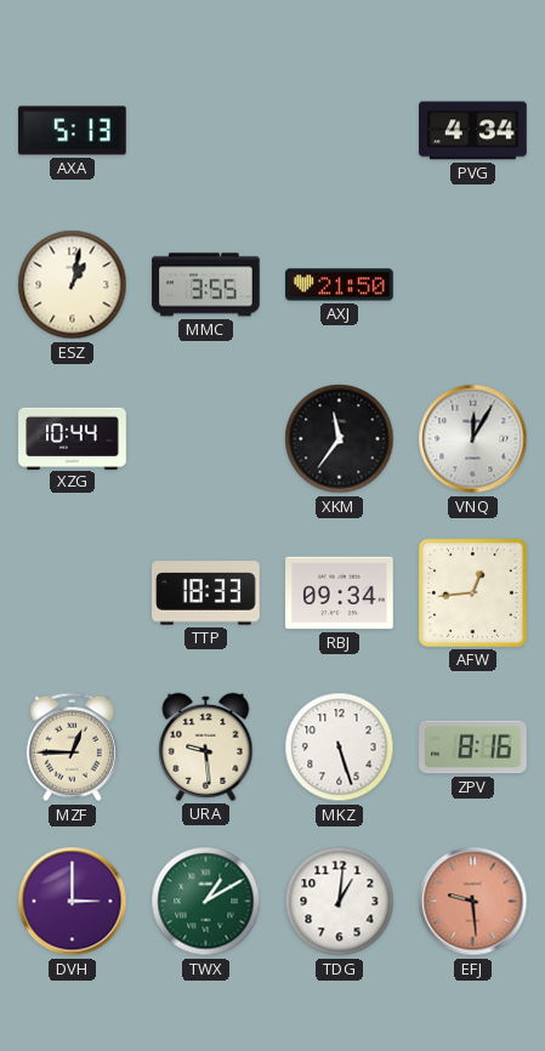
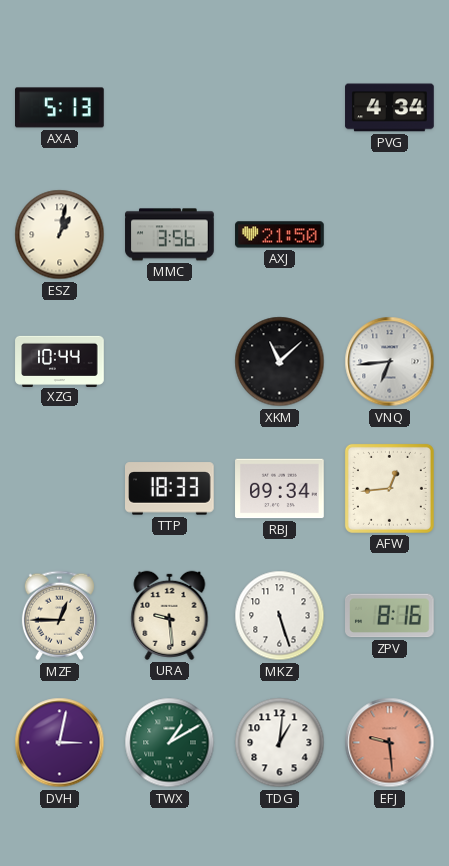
MMC: 3:55 -> 3:56 (170, 235)
XKM: 11:36 -> 11:08 (280, 362)
VNQ: 12:05 -> 6:44 (390, 362)
DVH: 3:00 -> 3:02 (60, 743)
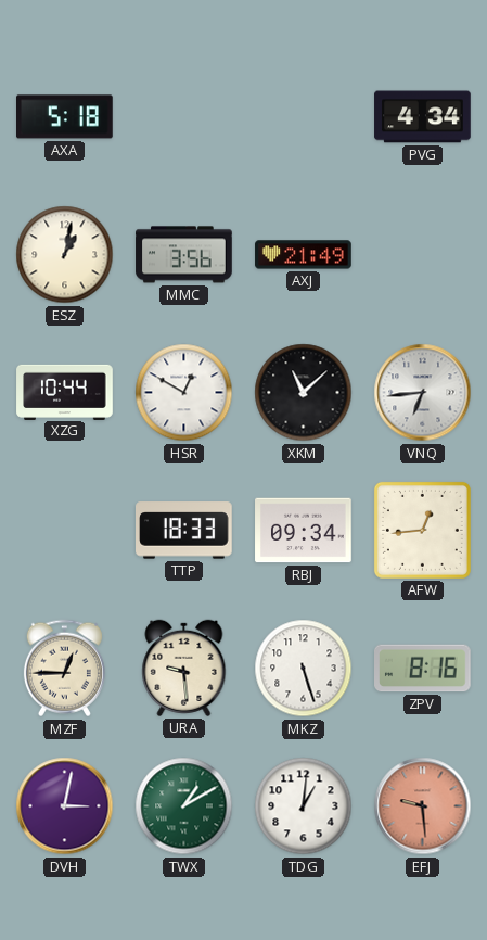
AXA: 5:13 -> 5:18 (65, 117)
AXJ: 21:50 -> 21:49 (304, 255)
HSR: none -> 12:50 (184, 393)
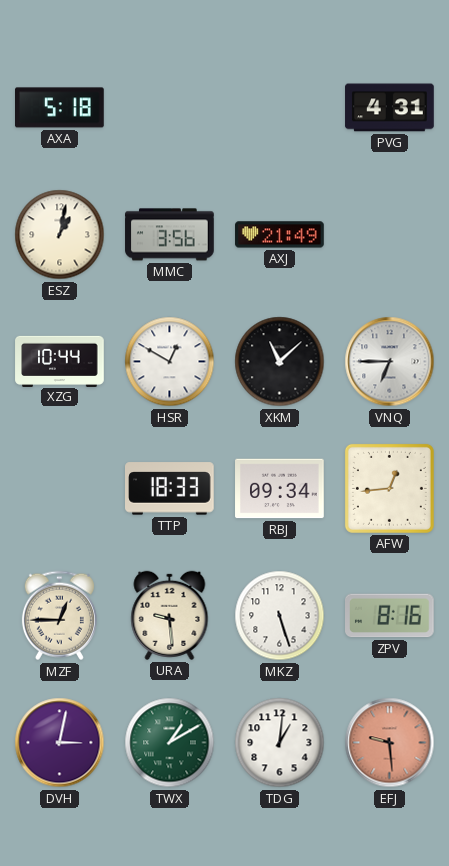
PVG: 4:34 -> 4:31 (390, 108)
VNQ: 6:44 -> 6:45 (390, 362)
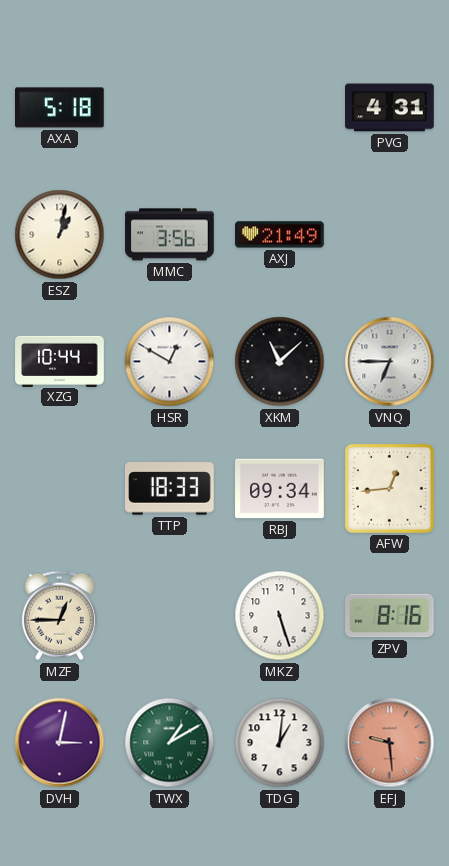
URA: 9:29 -> none (170, 615)
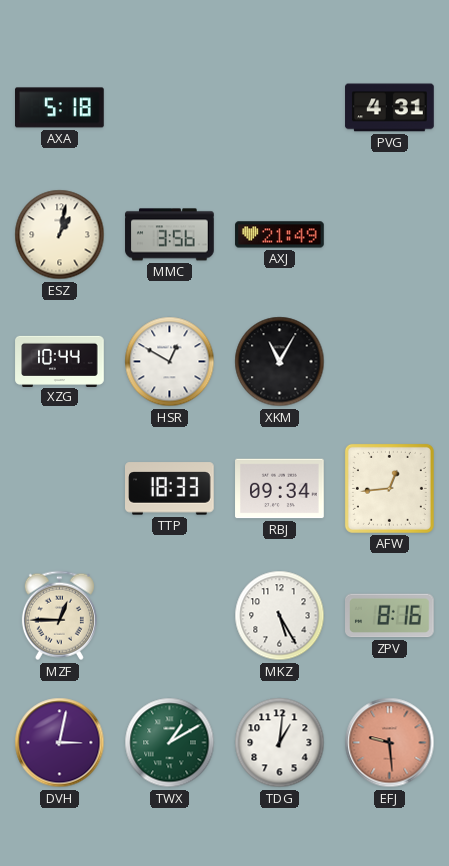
XKM: 11:08 -> 11:05 (280, 362)
VNQ: 6:45 -> none (390, 362)
MKZ: 5:27 -> 5:25 (280, 616)
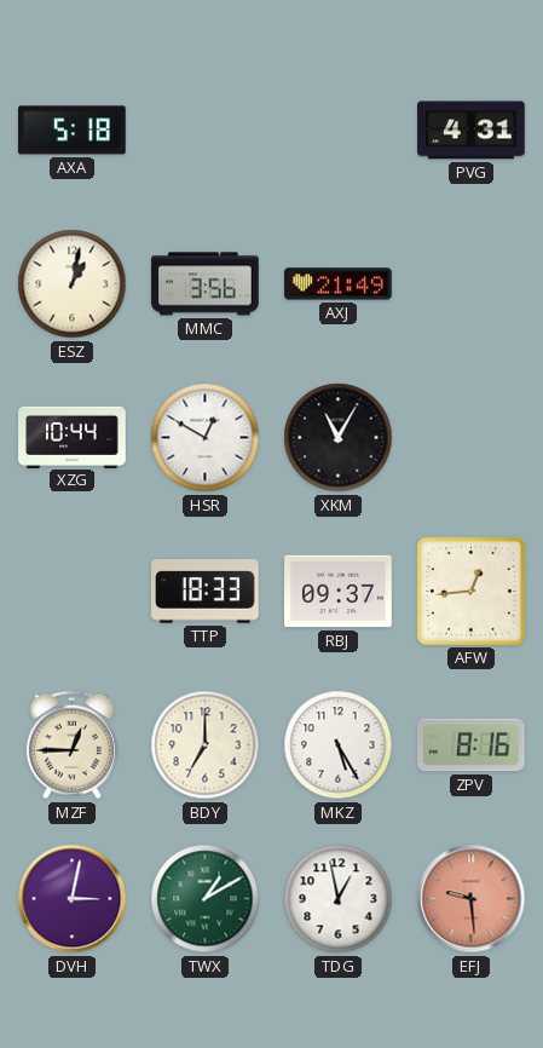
RBJ: 09:34 -> 09:37 (339, 592)
BDY: none -> 7:00 (206, 745)
TDG: 1:01 -> 12:58 (339, 899)
